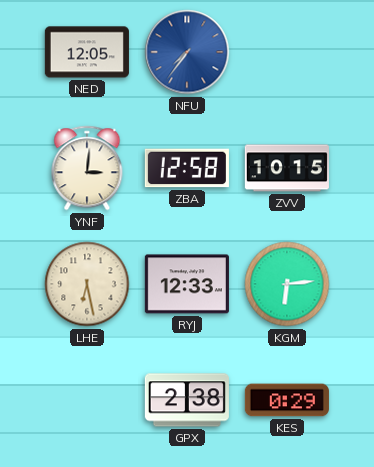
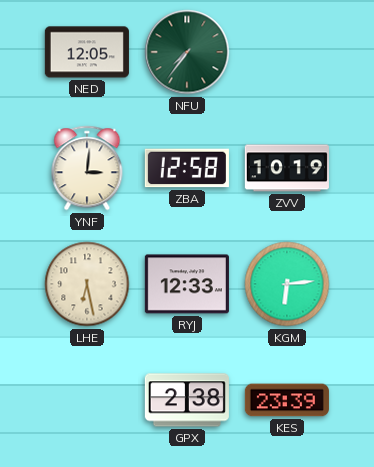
NFU dial: blue -> green (187, 52)
ZVV: 10:15 -> 10:19 (287, 168)
KES: 0:29 -> 23:39 (287, 400)
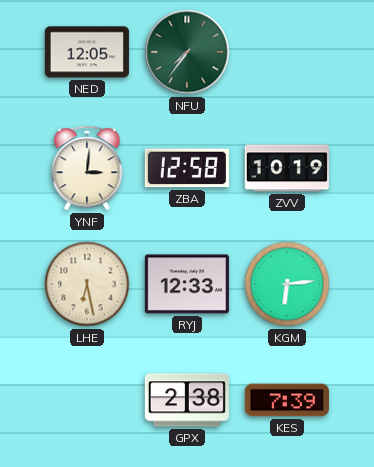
KES: 23:39 -> 7:39 (287, 400)
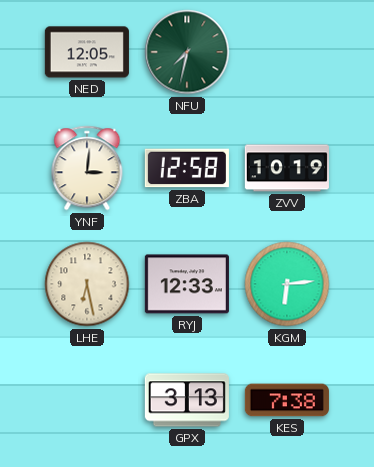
NFU: 7:36 -> 7:32 (187, 52)
GPX: 2:38 -> 3:13 (187, 400)
KES: 7:39 -> 7:38 (287, 400)
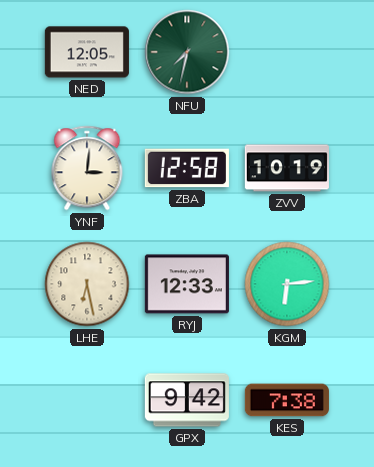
GPX: 3:13 -> 9:42 (187, 400)
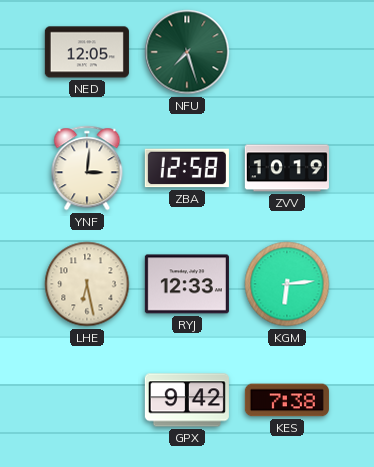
NFU: 7:32 -> 7:27 (187, 52)
